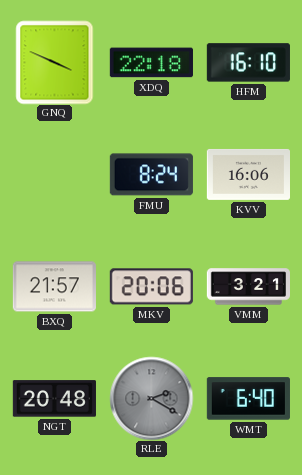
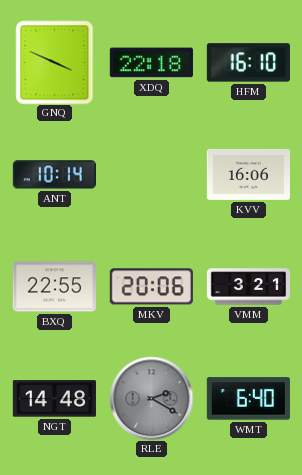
ANT: none -> 10:14 (54, 175)
FMU: 8:24 -> none (151, 175)
BXQ: 21:57 -> 22:55 (54, 287)
NGT: 20:48 -> 14:48 (54, 399)
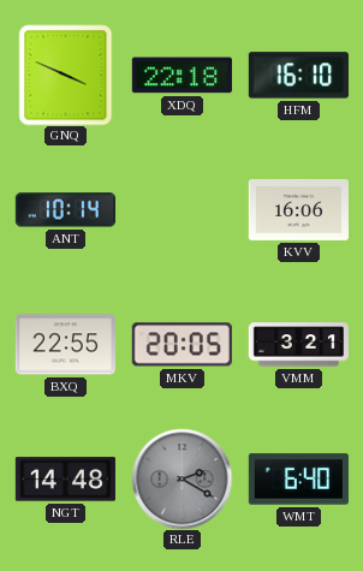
MKV: 20:06 -> 20:05 (181, 345)
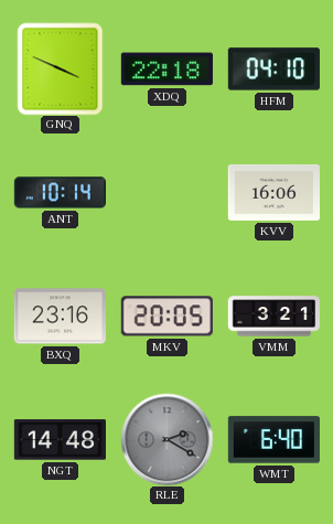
HFM: 16:10 -> 04:10 (273, 69)
BXQ: 22:55 -> 23:16 (60, 317)
